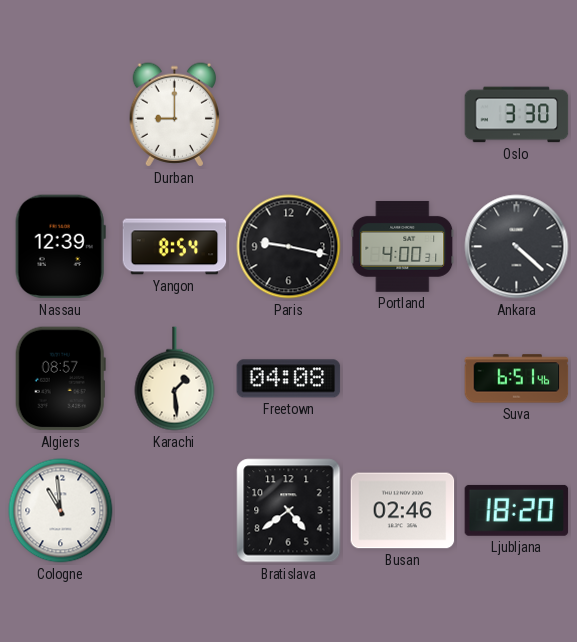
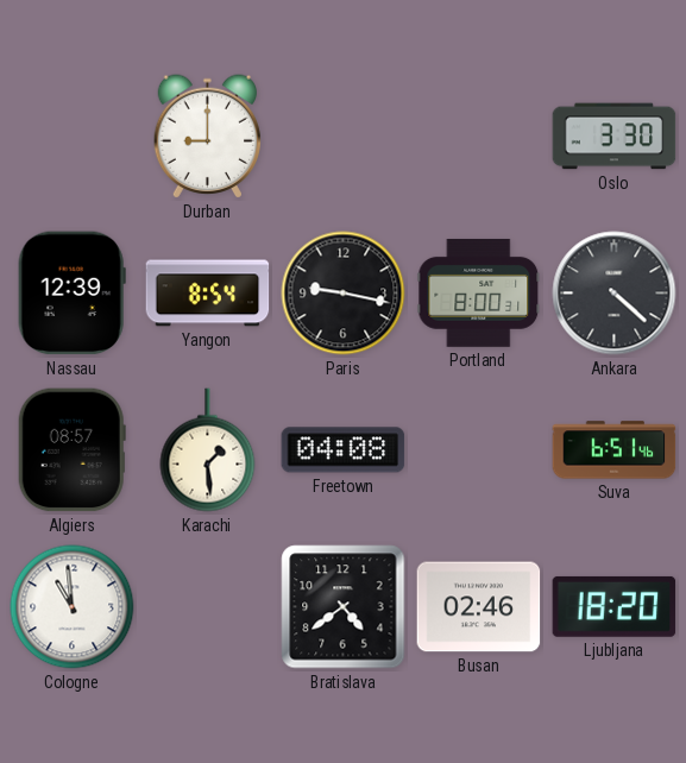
Portland: 4:00 -> 8:00 (479, 292)
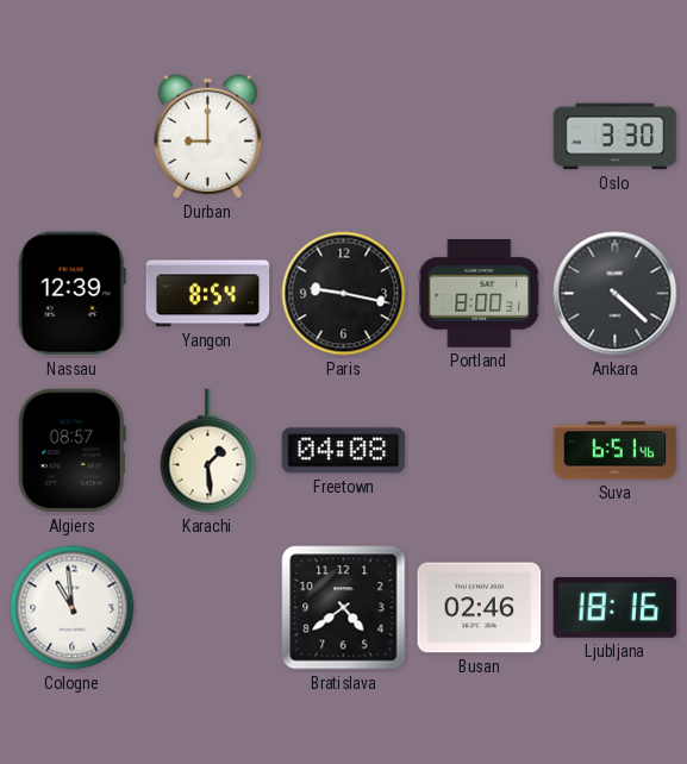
Ljubljana: 18:20 -> 18:16 (616, 607)
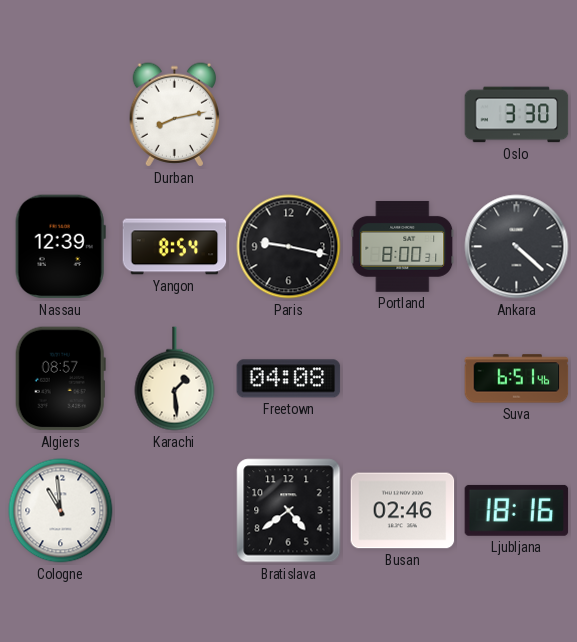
Durban: 9:00 -> 8:13 (174, 115)
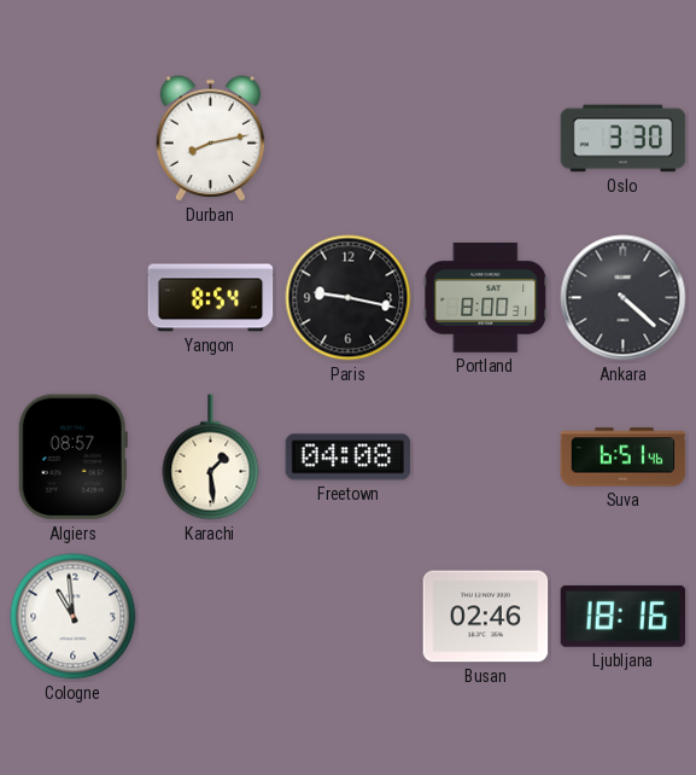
Nassau: 12:39 -> none (60, 247)
Bratislava: 4:39 -> none (289, 511)
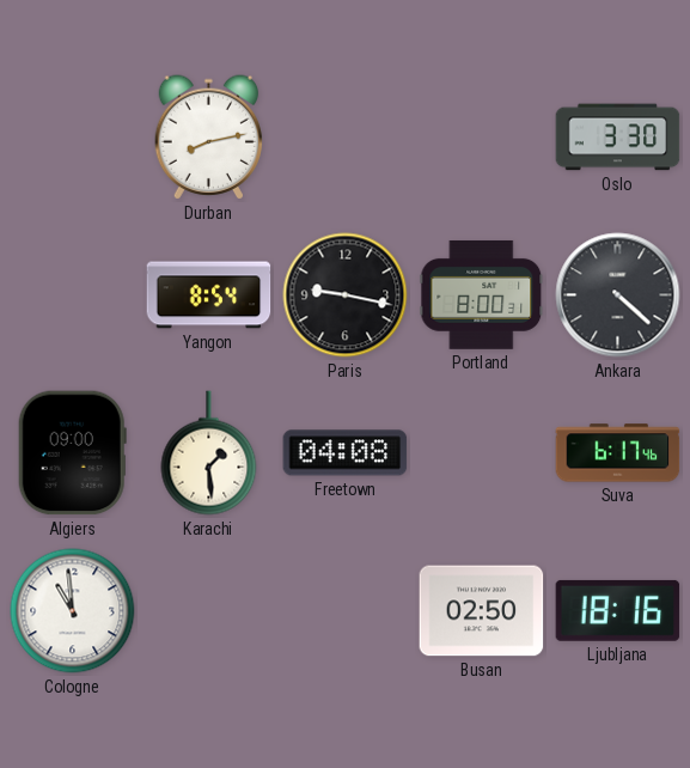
Algiers: 08:57 -> 09:00 (72, 453)
Suva: 6:51 -> 6:17 (618, 453)
Busan: 02:46 -> 02:50 (482, 611)
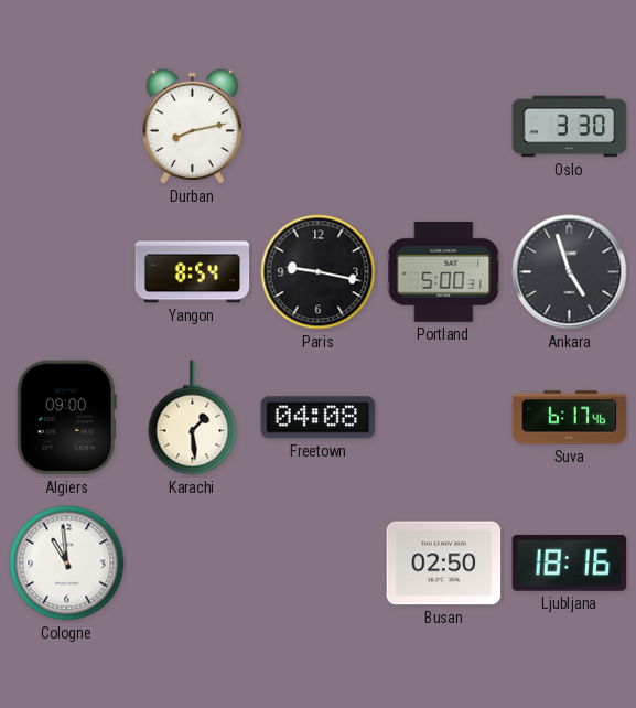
Portland: 8:00 -> 5:00 (444, 271)
Ankara: 4:22 -> 4:57 (570, 272)
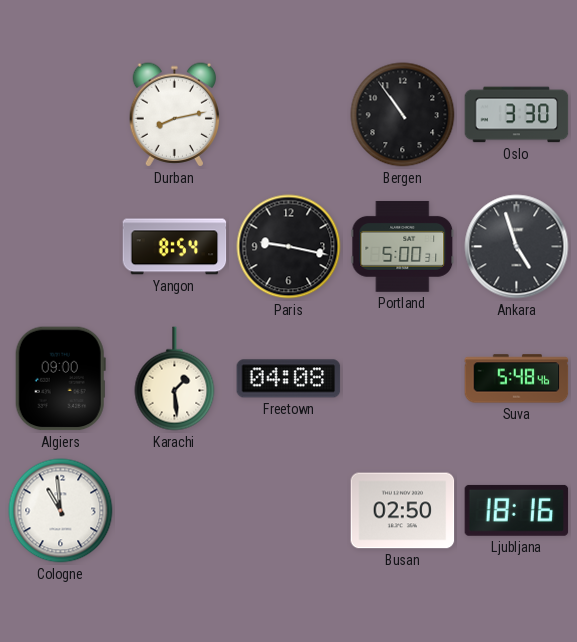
Bergen: none -> 10:54 (403, 115)
Suva: 6:17 -> 5:48 (517, 379)
